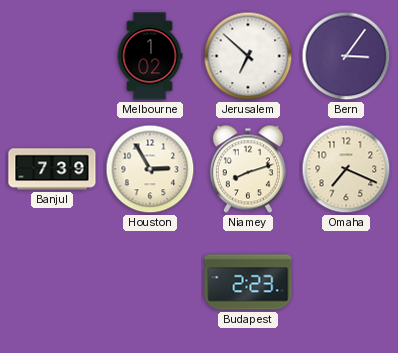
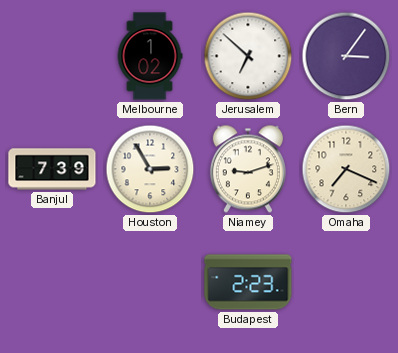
Niamey: 8:12 -> 9:12 (248, 169)
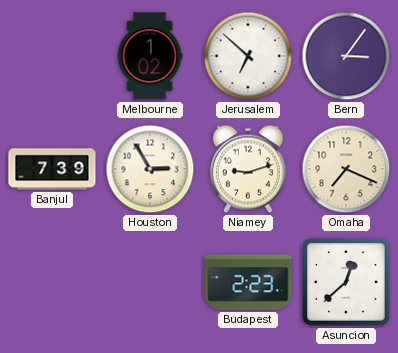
Asuncion: none -> 12:38 (346, 282)
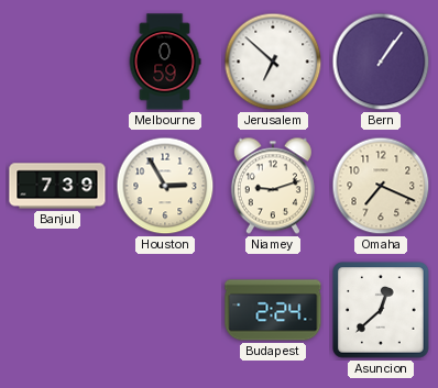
Melbourne: 1:02 -> 0:59 (165, 62)
Bern: 3:06 -> 1:06 (381, 62)
Budapest: 2:23 -> 2:24 (273, 310)
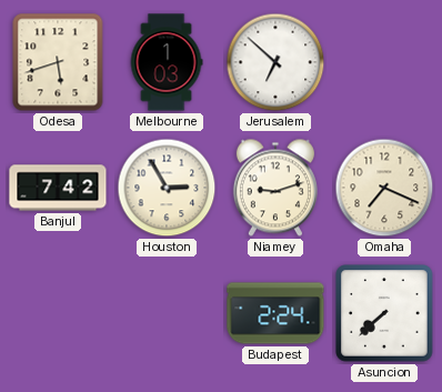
Odesa: none -> 5:42 (58, 62)
Melbourne: 0:59 -> 1:03 (167, 62)
Bern: 1:06 -> none (381, 62)
Banjul: 7:39 -> 7:42 (58, 188)
Asuncion: 12:38 -> 7:38 (384, 313)
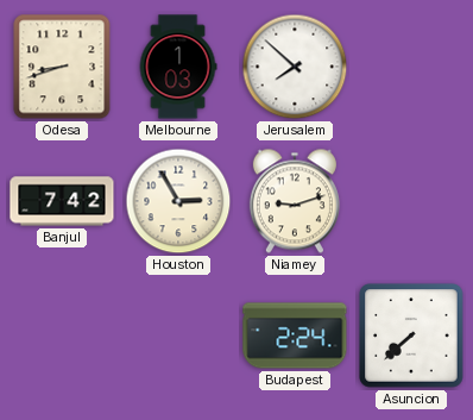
Odesa: 5:42 -> 8:42 (62, 67)
Jerusalem: 6:52 -> 7:52 (295, 67)
Omaha: 7:19 -> none (384, 188)
